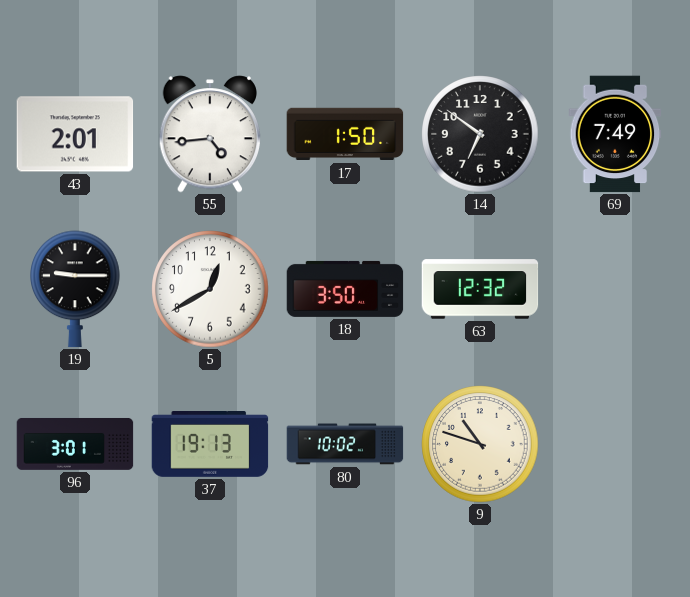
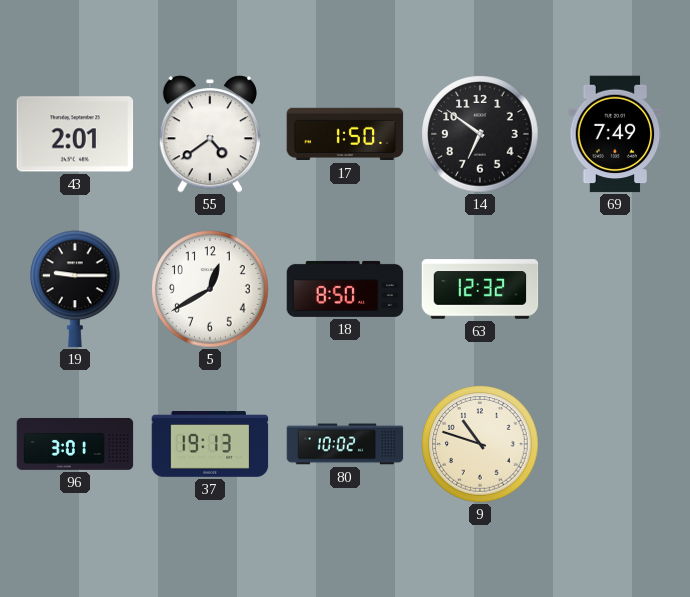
55: 4:44 -> 4:39 (209, 134)
18: 3:50 -> 8:50 (345, 289)
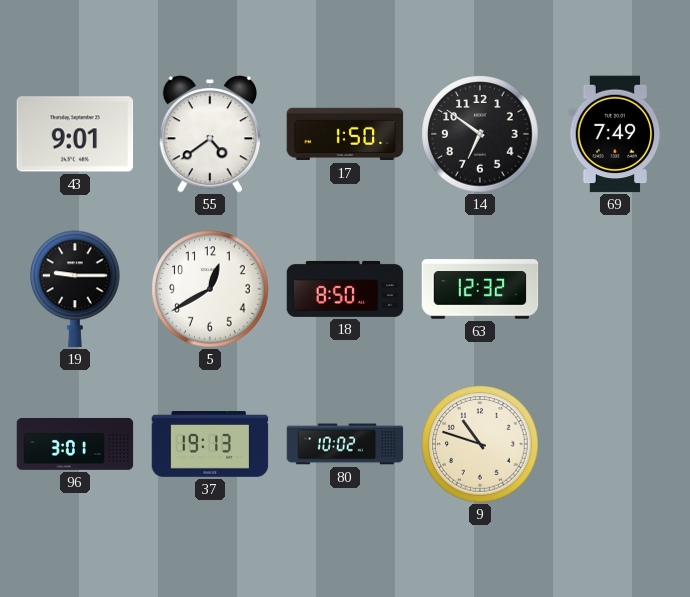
43: 2:01 -> 9:01 (75, 134)
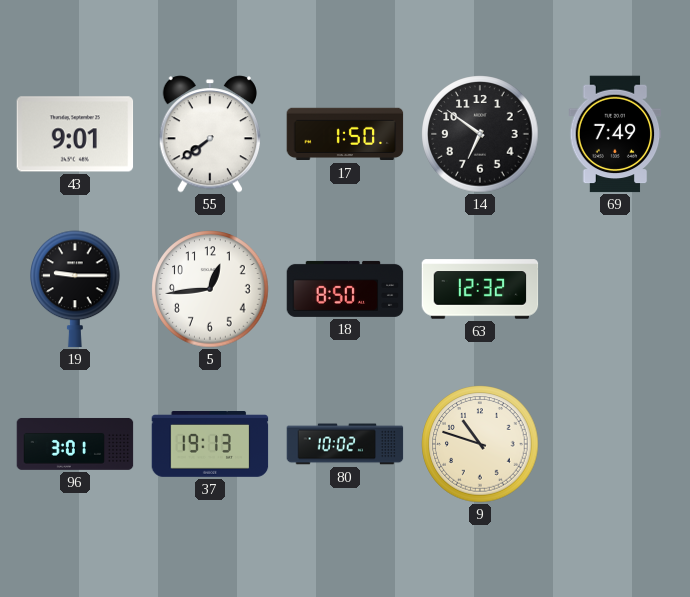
55: 4:39 -> 7:39 (209, 134)
5: 12:40 -> 12:44 (210, 289)
